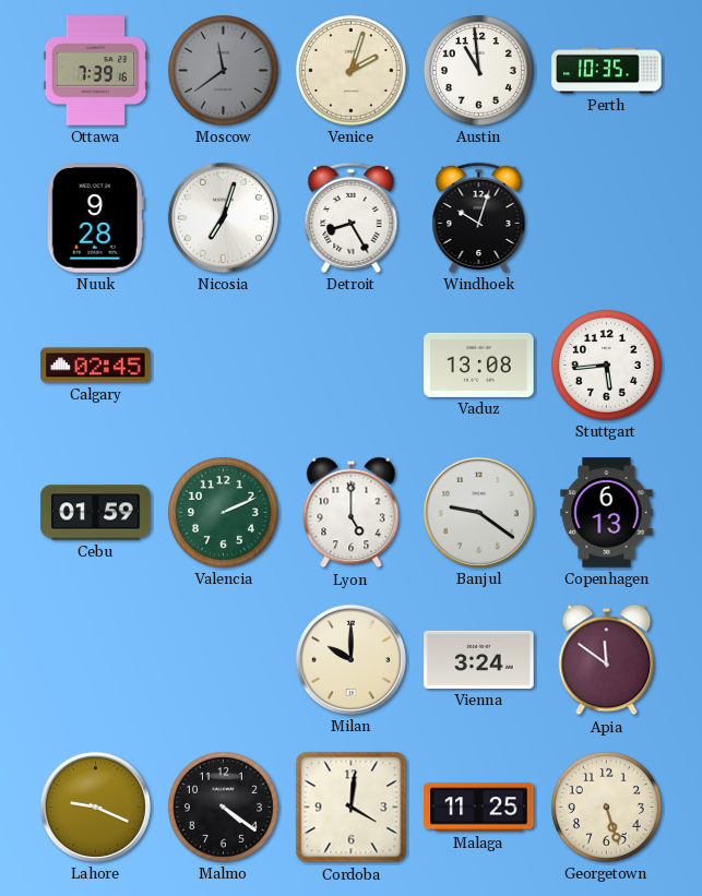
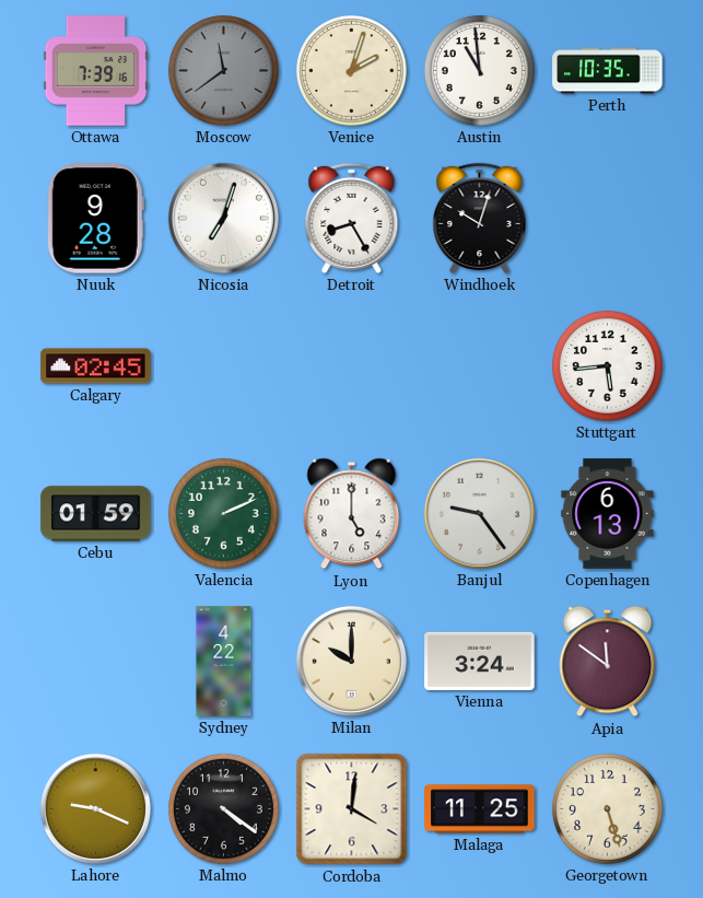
Vaduz: 13:08 -> none (479, 365)
Banjul: 9:21 -> 9:24 (479, 513)
Sydney: none -> 4:22 (224, 662)
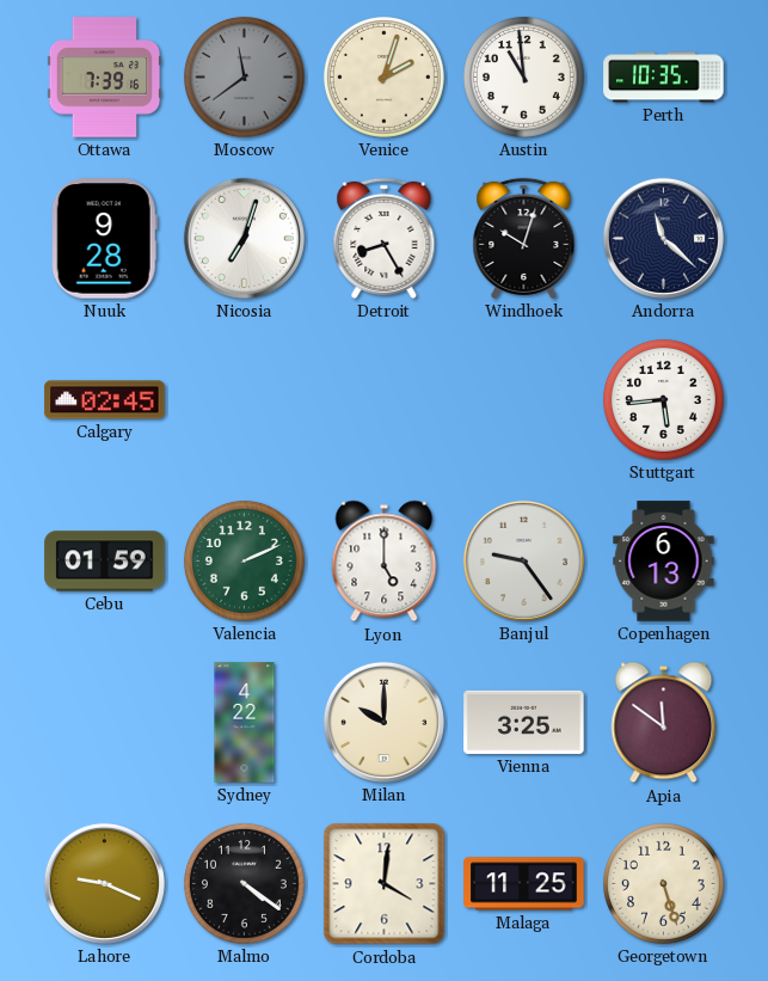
Andorra: none -> 11:22 (663, 238)
Vienna: 3:24 -> 3:25 (524, 722)
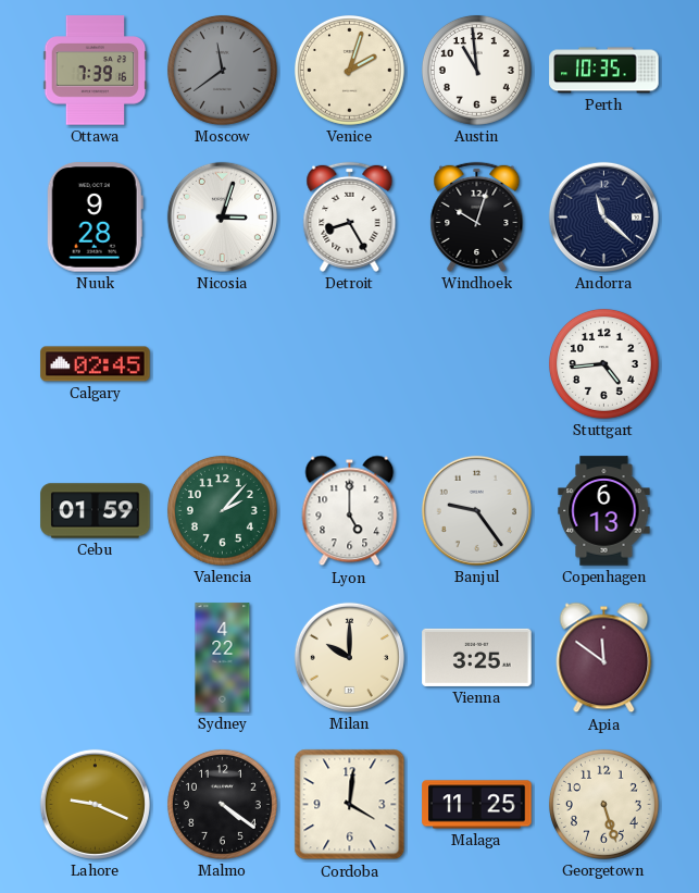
Nicosia: 7:03 -> 3:03 (222, 216)
Stuttgart: 5:44 -> 4:44 (603, 363)
Valencia: 2:11 -> 2:07 (222, 510)
